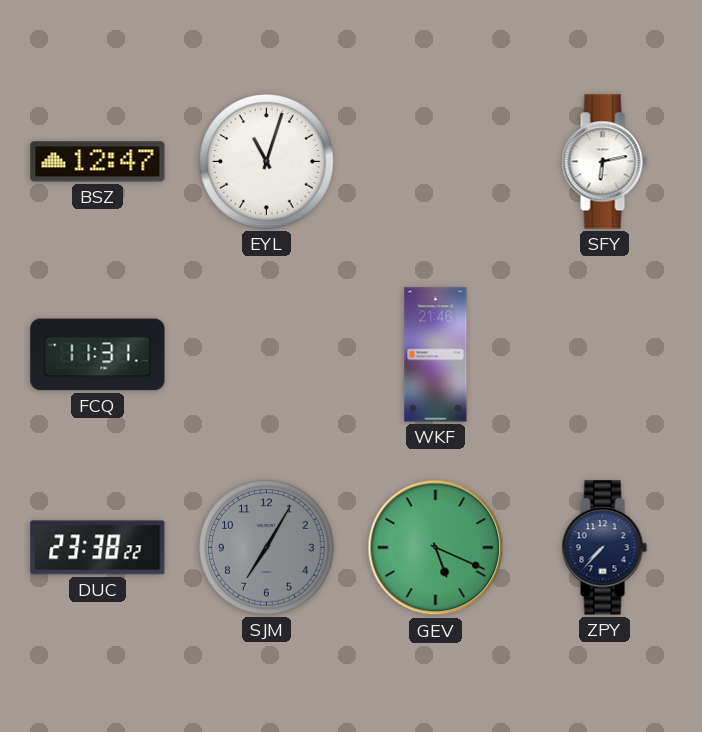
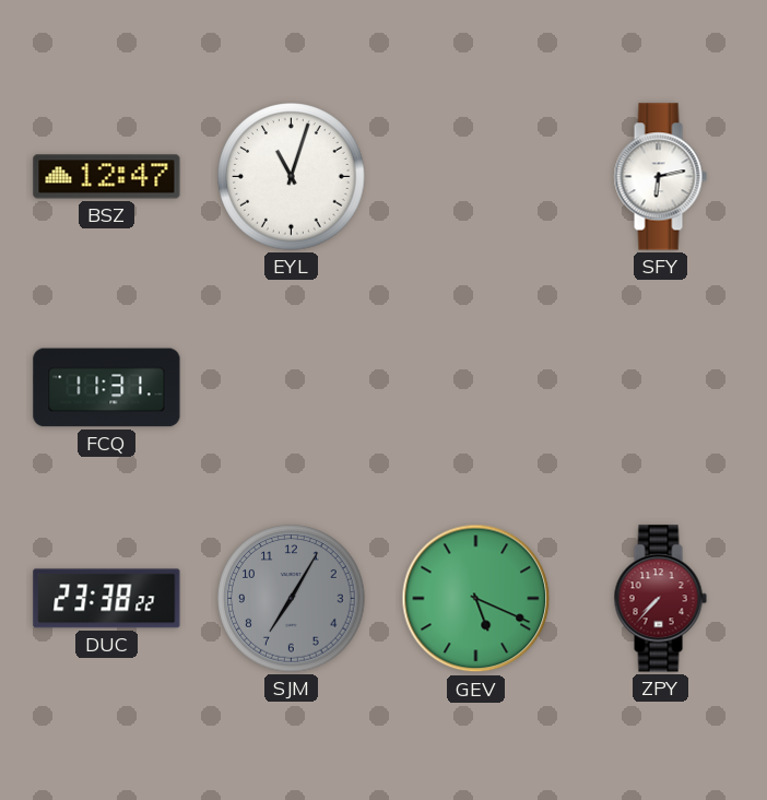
WKF: 21:46 -> none (436, 355)
ZPY dial: navy -> burgundy (660, 599)
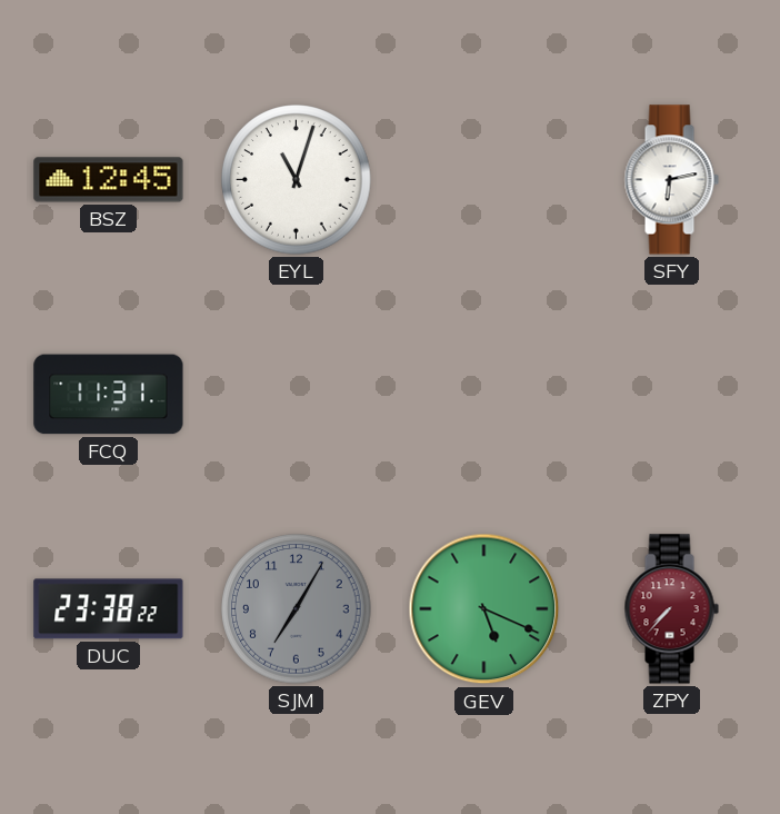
BSZ: 12:47 -> 12:45 (109, 180)
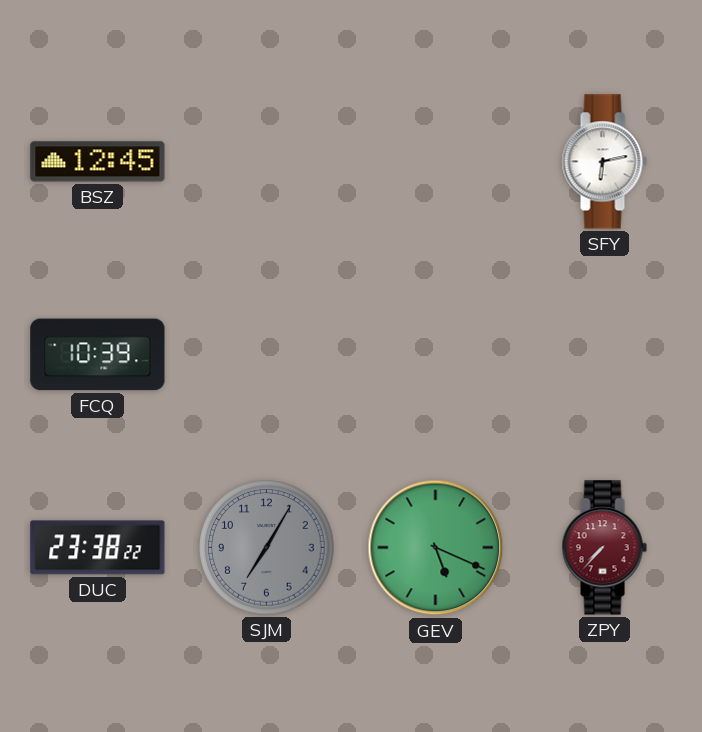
EYL: 11:03 -> none (297, 180)
FCQ: 11:31 -> 10:39 (98, 355)
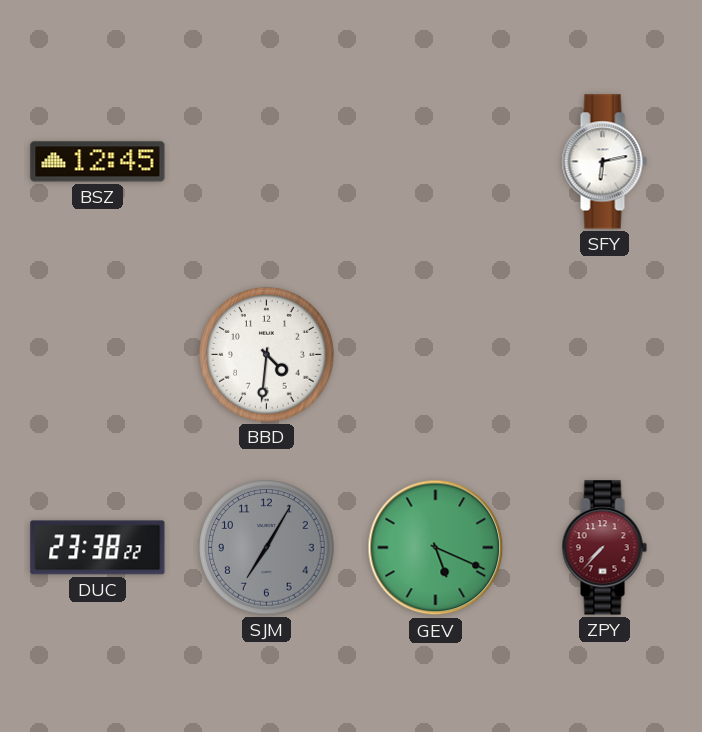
FCQ: 10:39 -> none (98, 355)
BBD: none -> 4:31 (267, 355)
